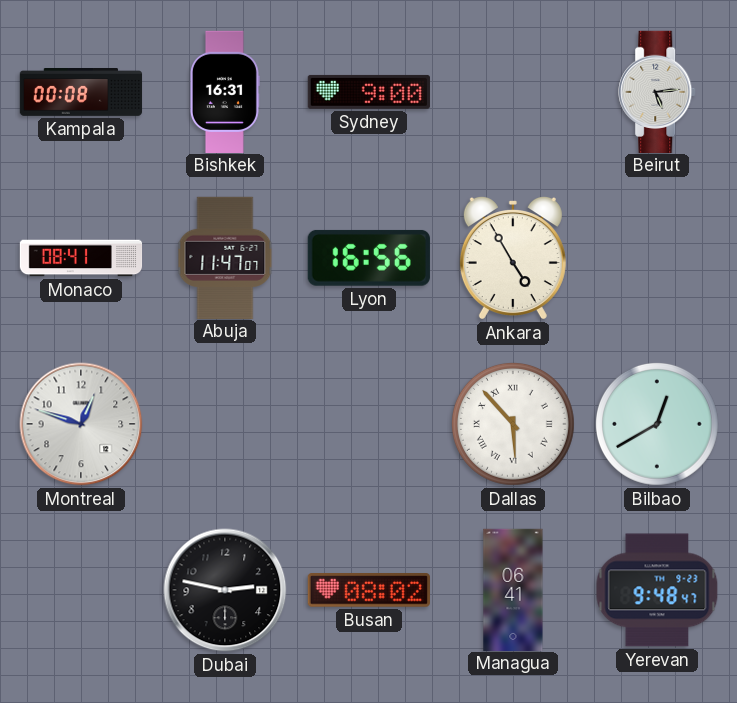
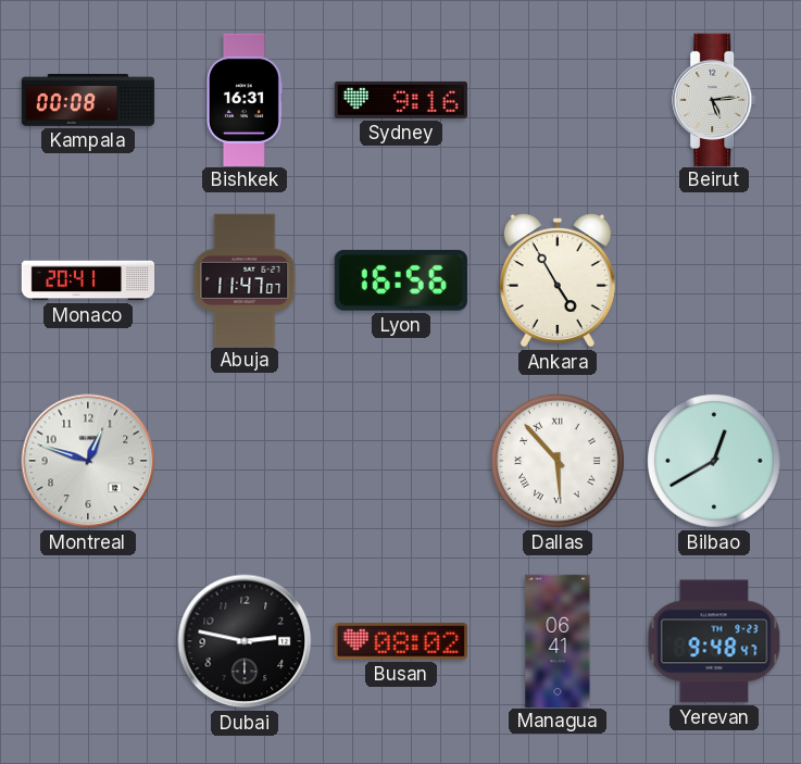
Sydney: 9:00 -> 9:16 (401, 100)
Monaco: 08:41 -> 20:41 (88, 280)
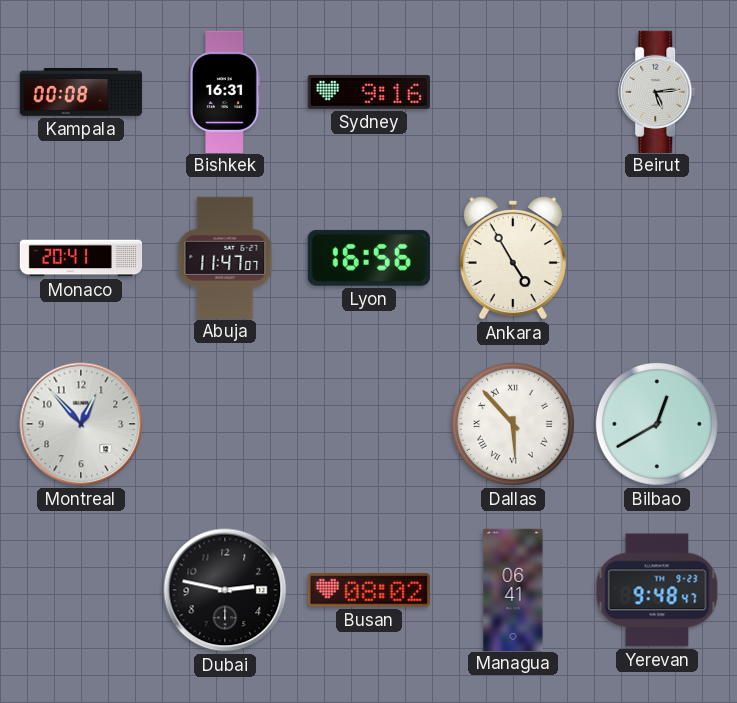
Montreal: 12:48 -> 12:53 (81, 424)
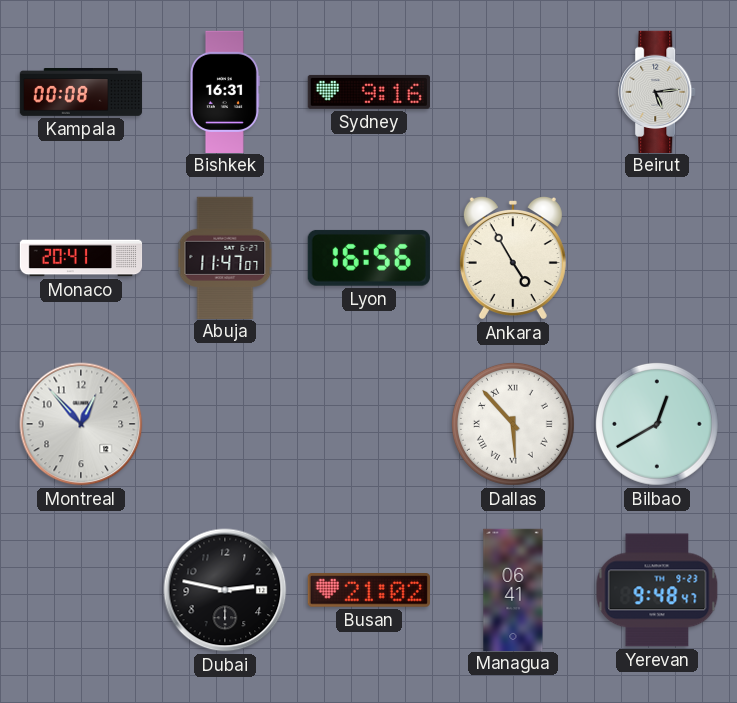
Busan: 08:02 -> 21:02 (369, 590)
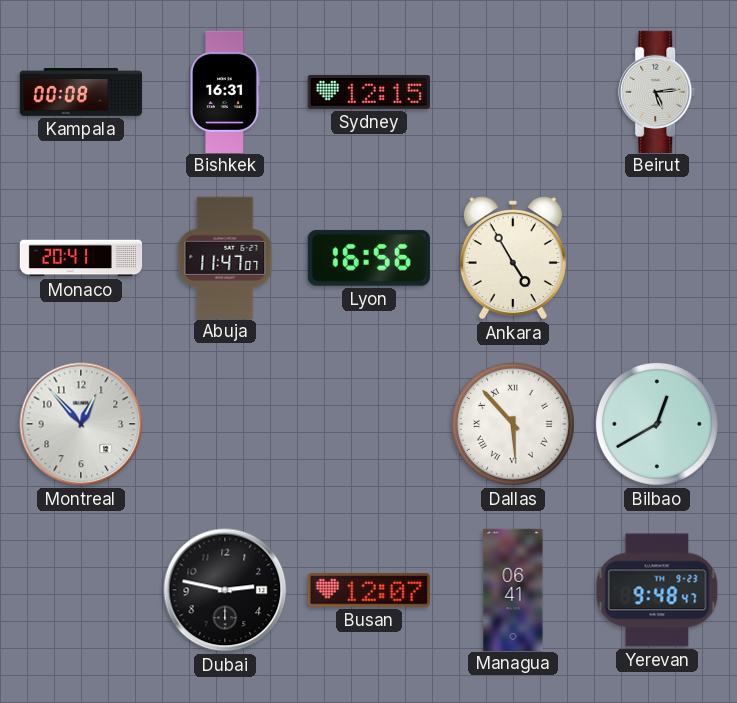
Sydney: 9:16 -> 12:15 (369, 92)
Busan: 21:02 -> 12:07 (369, 590)
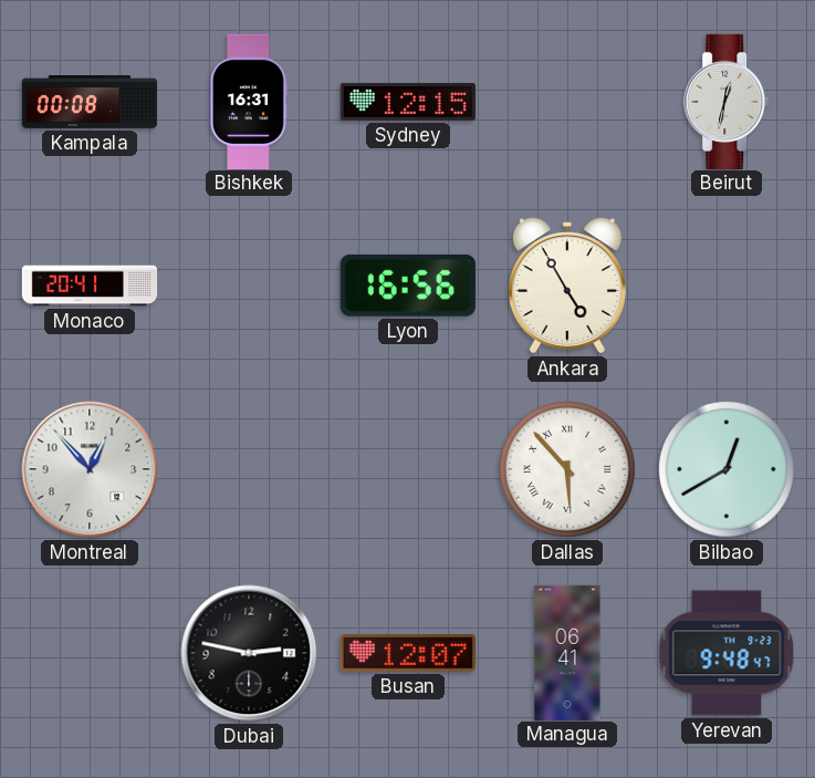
Beirut: 5:14 -> 12:32 (728, 101)
Abuja: 11:47 -> none (225, 257)
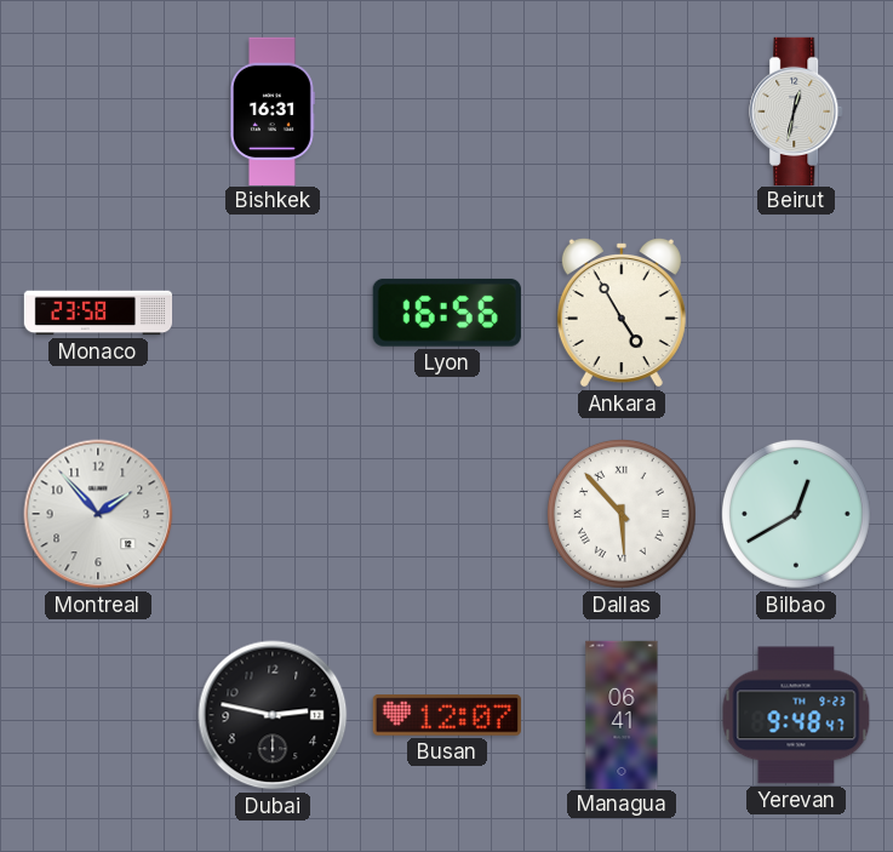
Kampala: 00:08 -> none (90, 103)
Sydney: 12:15 -> none (408, 102)
Monaco: 20:41 -> 23:58 (98, 313)
Montreal: 12:53 -> 1:53 (98, 514)
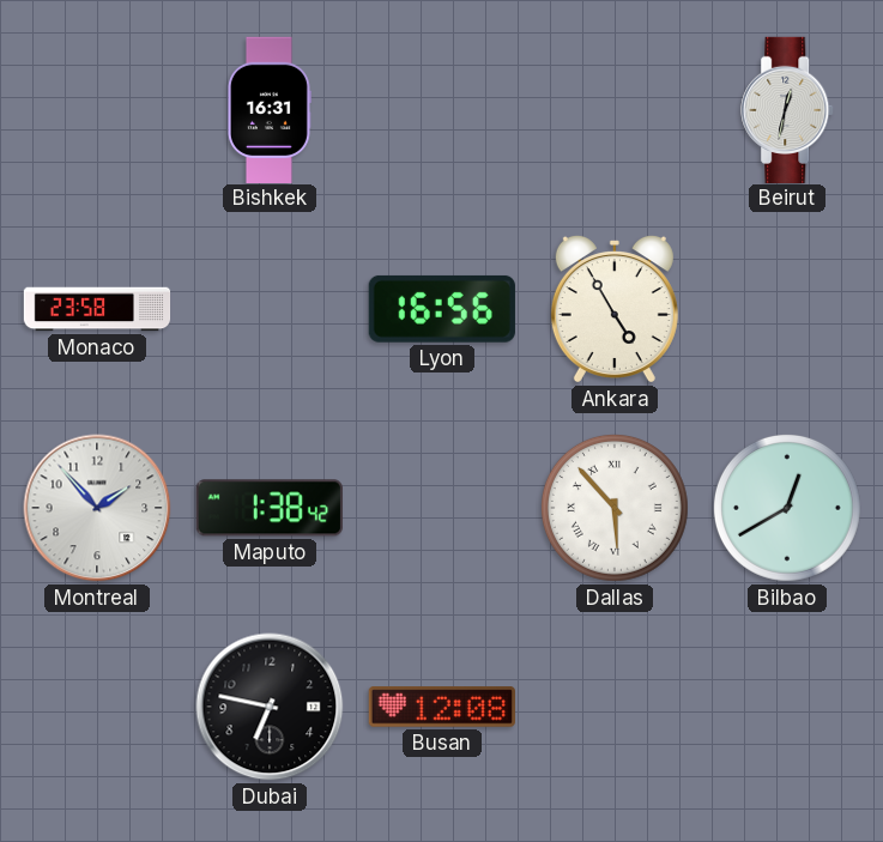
Maputo: none -> 1:38 (270, 508)
Dubai: 2:47 -> 6:47 (270, 707)
Busan: 12:07 -> 12:08 (442, 707)
Managua: 06:41 -> none (622, 714)
Yerevan: 9:48 -> none (796, 715)
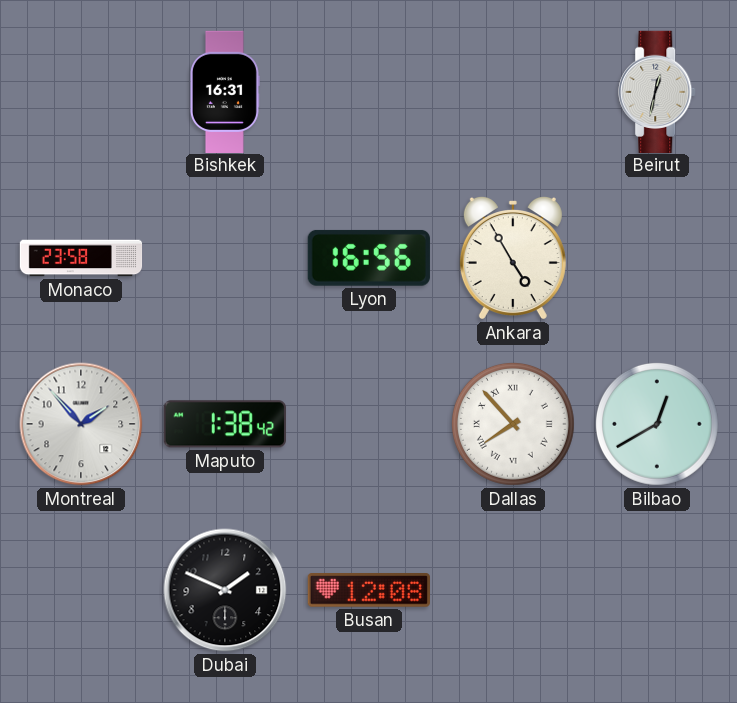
Dallas: 5:53 -> 7:53 (513, 424)
Dubai: 6:47 -> 1:49 (225, 590)
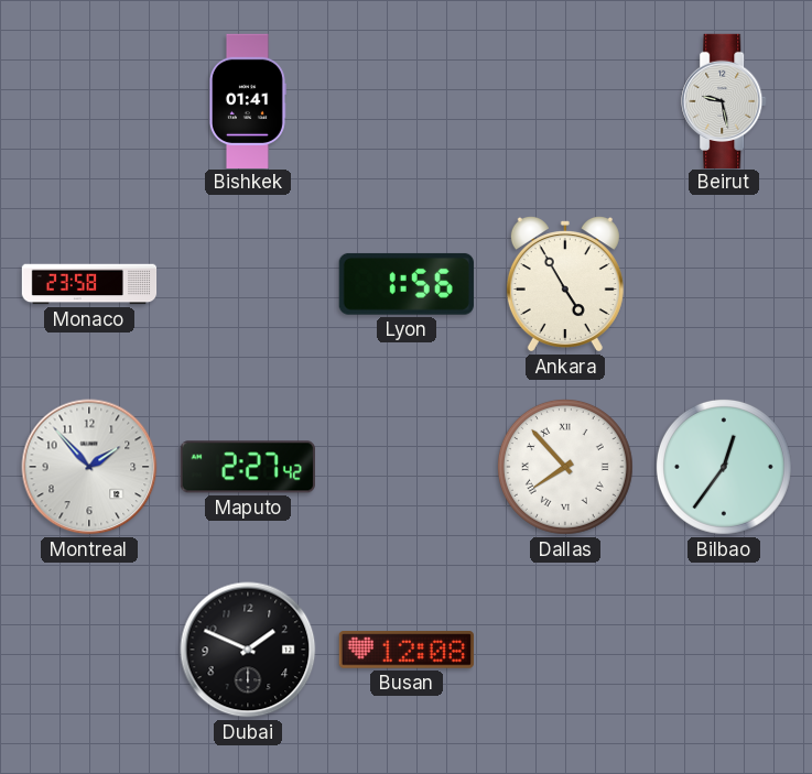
Bishkek: 16:31 -> 01:41 (247, 100)
Beirut: 12:32 -> 9:28 (725, 100)
Lyon: 16:56 -> 1:56 (407, 284)
Maputo: 1:38 -> 2:27 (248, 467)
Bilbao: 12:40 -> 12:36 (724, 467)
